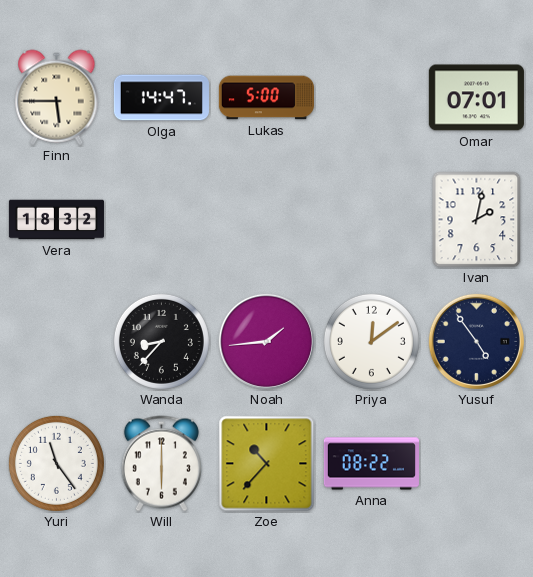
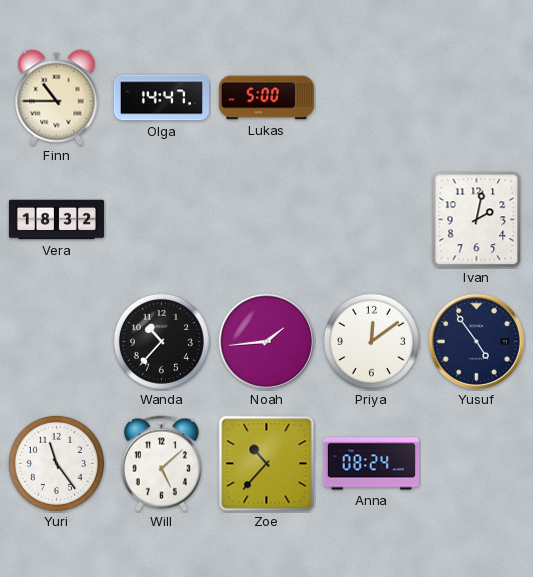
Finn: 5:45 -> 10:45 (57, 98)
Omar: 07:01 -> none (476, 98)
Wanda: 8:37 -> 10:37 (161, 341)
Will: 6:00 -> 5:08 (161, 464)
Anna: 08:22 -> 08:24 (371, 464)
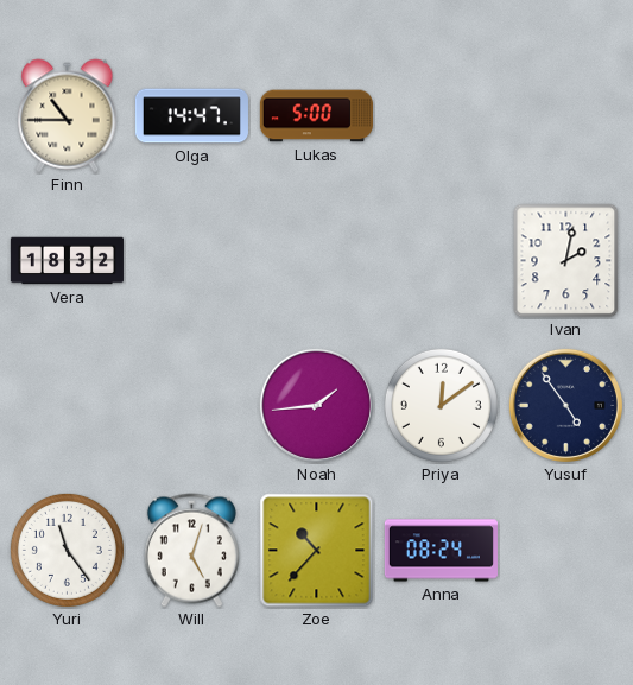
Wanda: 10:37 -> none (161, 341)
Will: 5:08 -> 5:03 (191, 551)
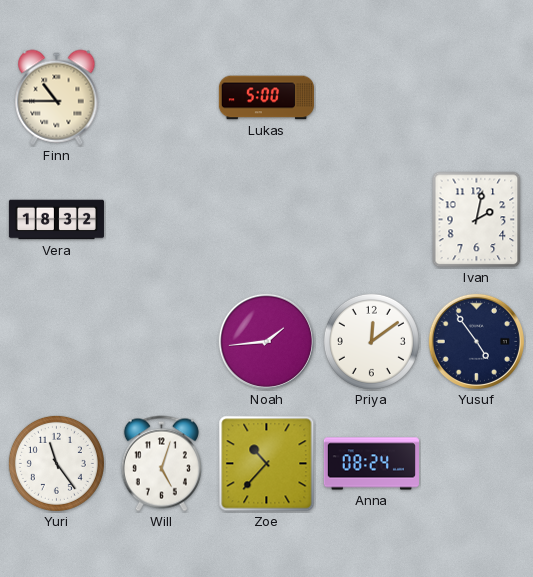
Olga: 14:47 -> none (191, 116)
